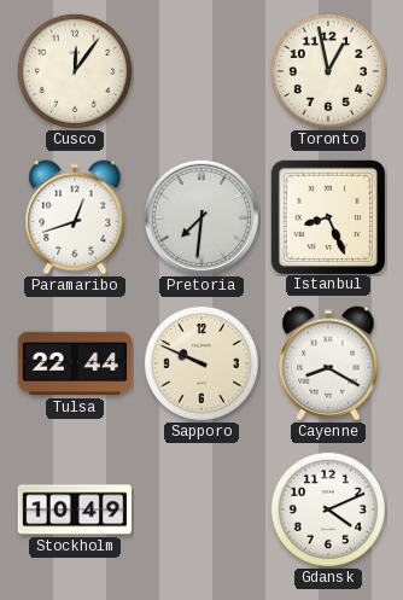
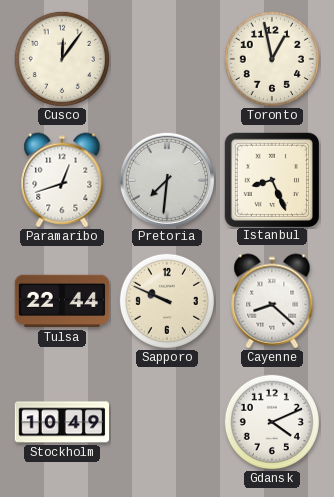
Cayenne: 8:20 -> 8:22 (272, 301)
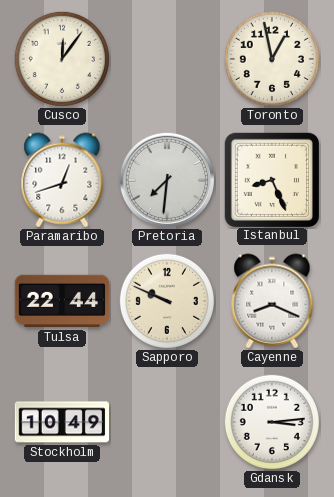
Cayenne: 8:22 -> 8:19 (272, 301)
Gdansk: 4:11 -> 3:14 (272, 422)
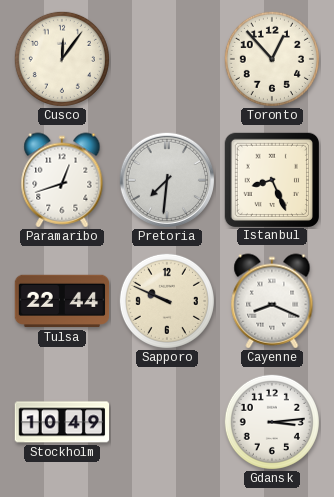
Toronto: 12:58 -> 12:53 (272, 59)
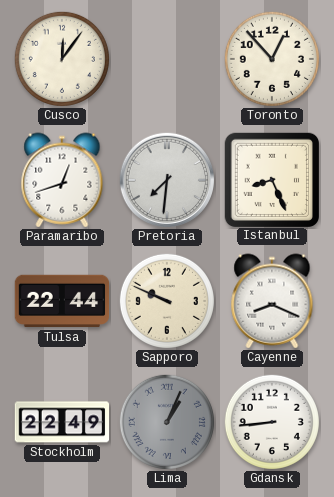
Stockholm: 10:49 -> 22:49 (62, 422)
Lima: none -> 1:04 (167, 422)
Gdansk: 3:14 -> 8:44 (272, 422)
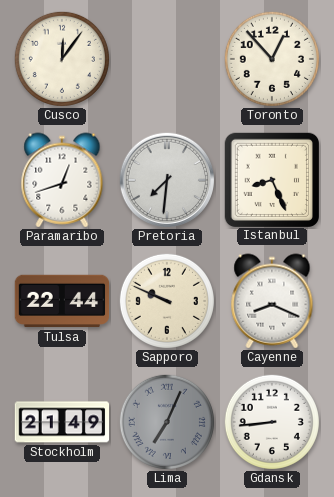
Stockholm: 22:49 -> 21:49 (62, 422)
Lima: 1:04 -> 7:04 (167, 422)
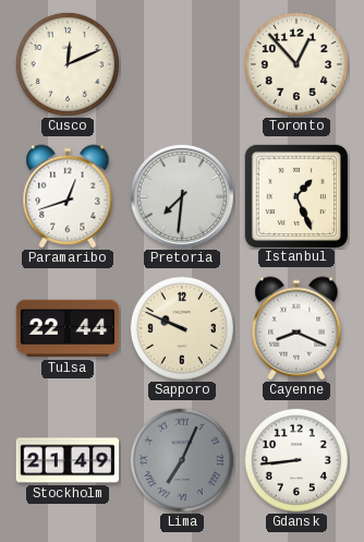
Cusco: 12:06 -> 12:11 (68, 64)
Istanbul: 8:26 -> 1:26 (295, 195)
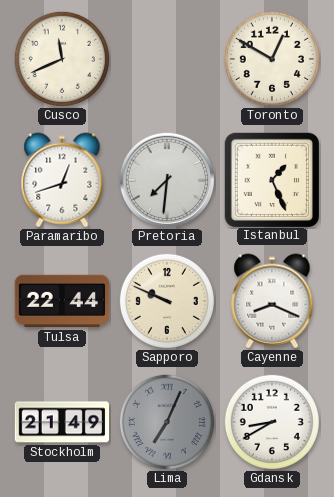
Cusco: 12:11 -> 11:41 (62, 59)
Toronto: 12:53 -> 12:50 (272, 59)
Gdansk: 8:44 -> 8:40 (272, 422)
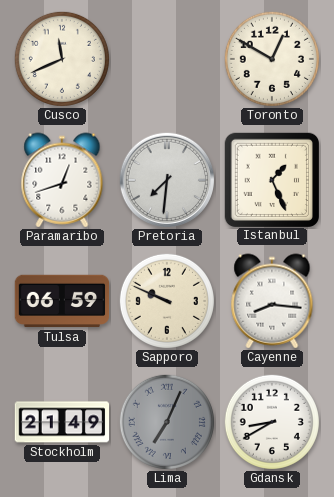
Tulsa: 22:44 -> 06:59 (62, 301)
Cayenne: 8:19 -> 8:16 (272, 301)
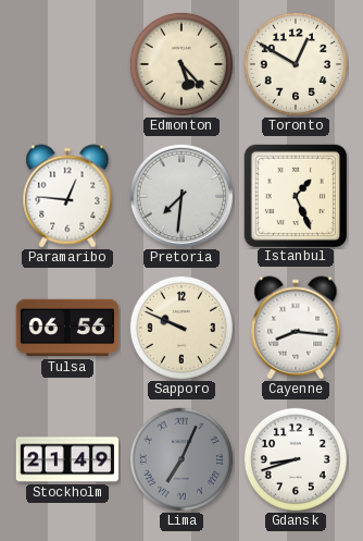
Cusco: 11:41 -> none (62, 59)
Edmonton: none -> 5:23 (181, 64)
Paramaribo: 12:42 -> 12:46 (67, 196)
Tulsa: 06:59 -> 06:56 (67, 328)
Gdansk: 8:40 -> 8:42 (296, 459)
